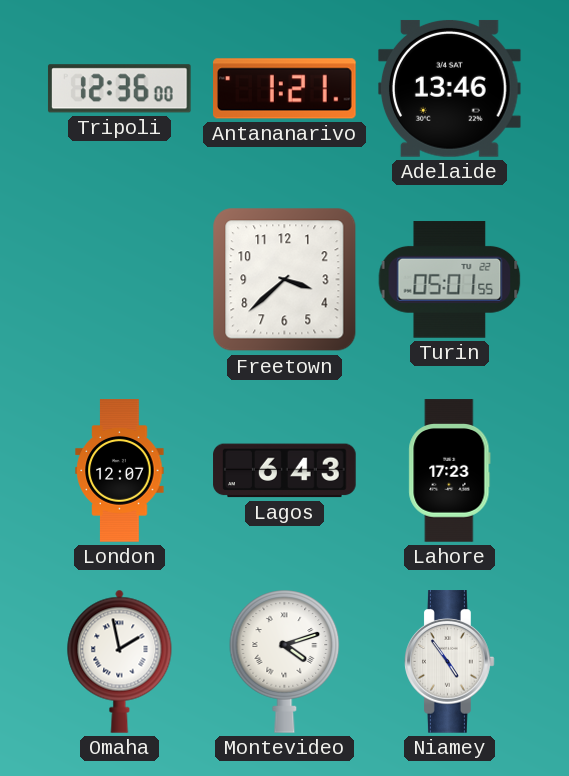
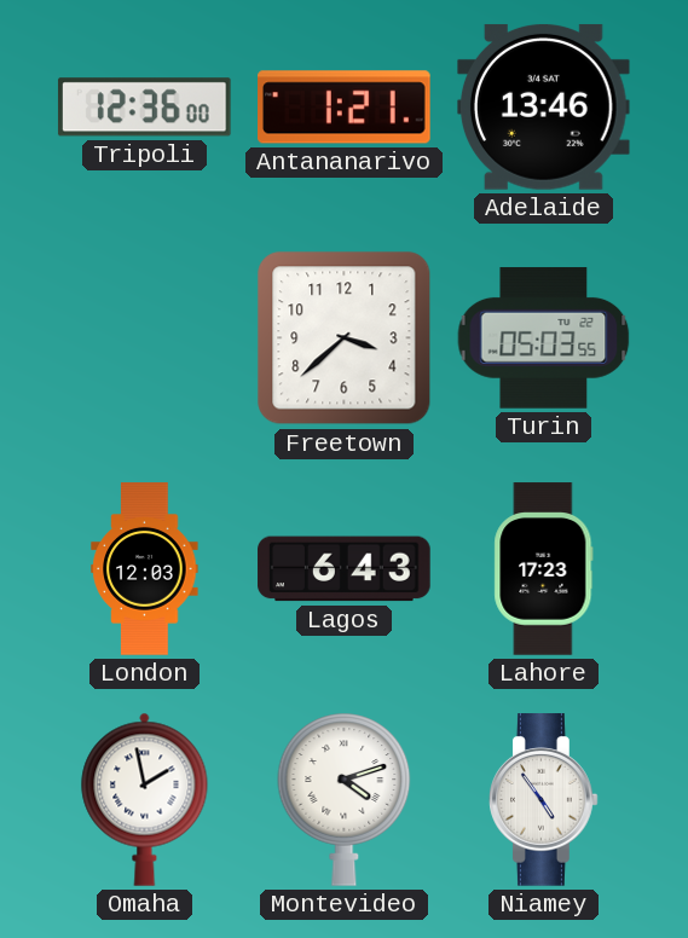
Turin: 05:01 -> 05:03 (544, 338)
London: 12:07 -> 12:03 (145, 569)
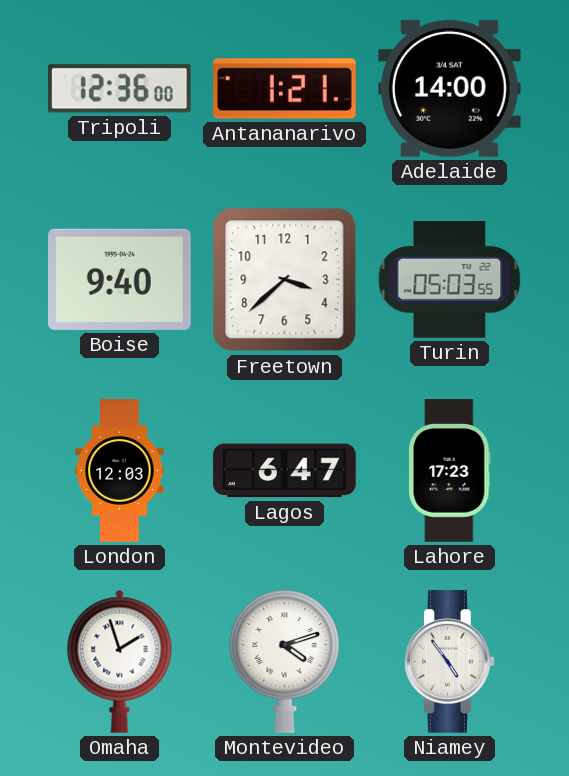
Adelaide: 13:46 -> 14:00 (450, 88)
Boise: none -> 9:40 (120, 279)
Lagos: 6:43 -> 6:47 (285, 471)
Omaha: 1:58 -> 1:57 (120, 661)
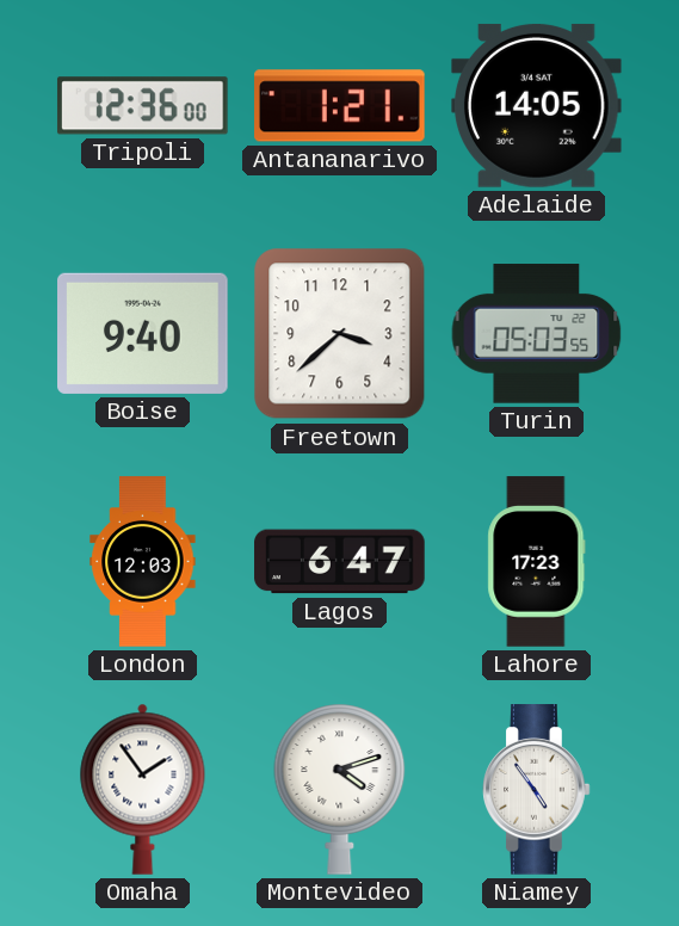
Adelaide: 14:00 -> 14:05 (537, 105)
Omaha: 1:57 -> 1:54 (143, 789)
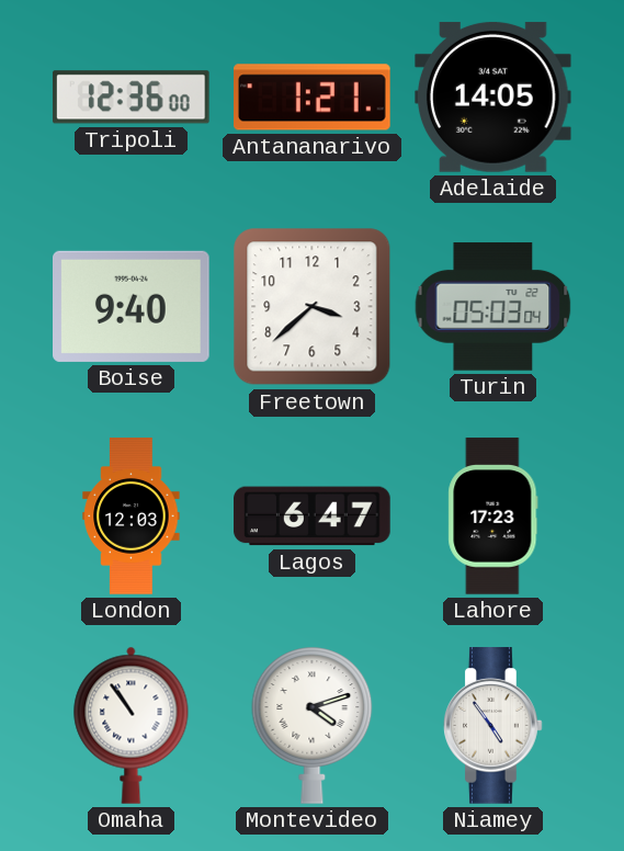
Turin: 05:03:55 -> 05:03:04 (493, 307)
Omaha: 1:54 -> 10:54 (132, 725)
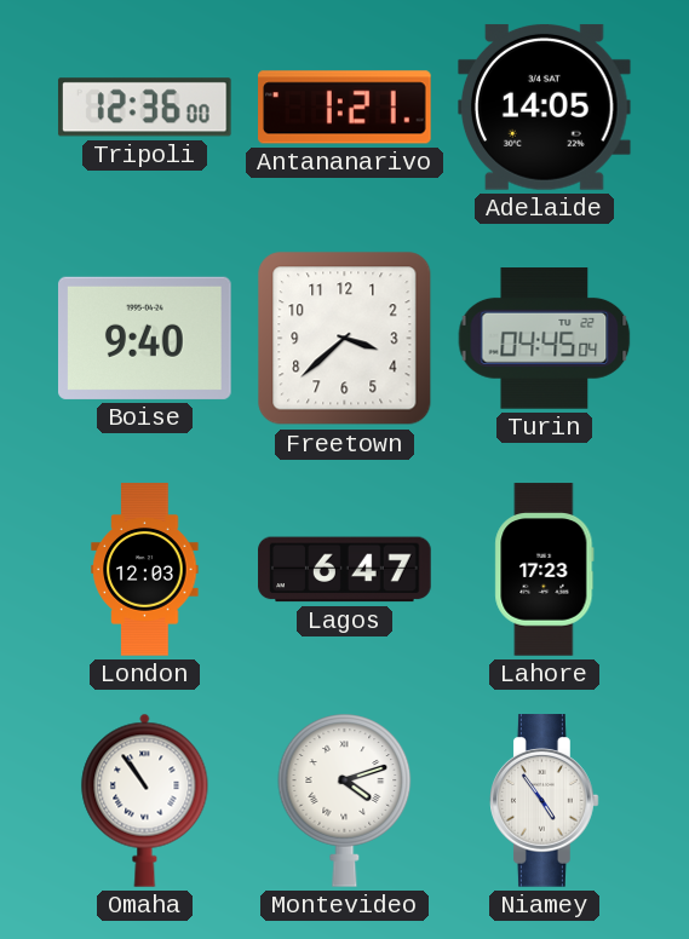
Turin: 05:03 -> 04:45 (545, 339)
